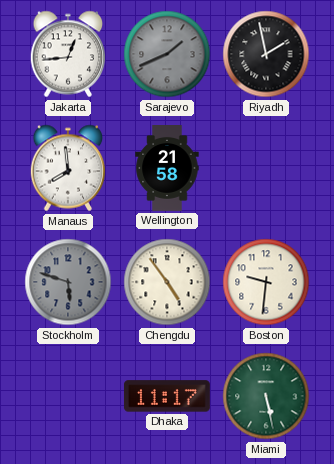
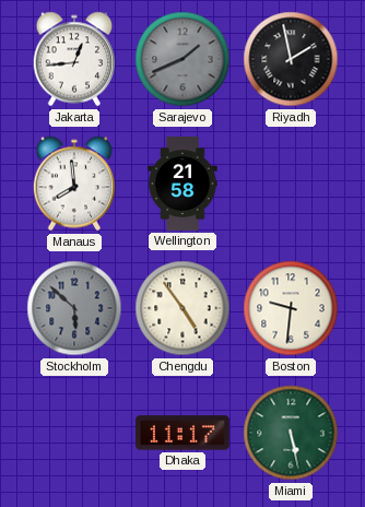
Stockholm: 5:48 -> 5:52 (74, 308)
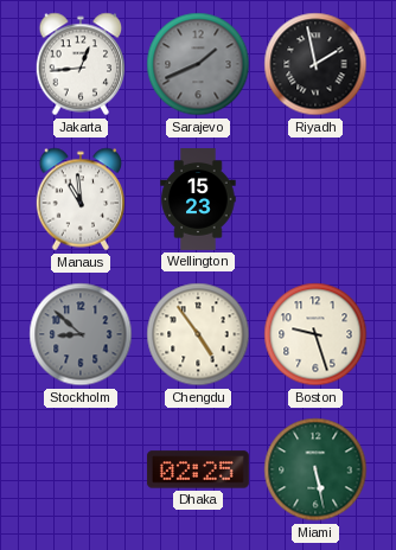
Manaus: 7:59 -> 10:59 (81, 199)
Wellington: 21:58 -> 15:23 (198, 200)
Stockholm: 5:52 -> 8:52 (81, 334)
Boston: 9:31 -> 9:27 (315, 334)
Dhaka: 11:17 -> 02:25 (198, 469)
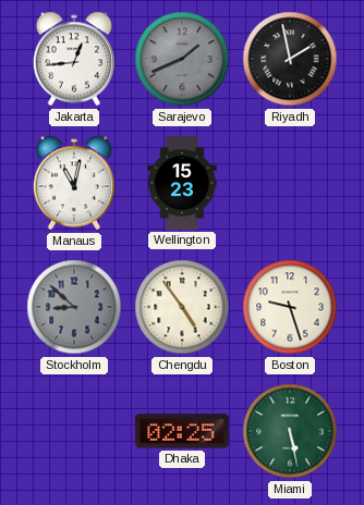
Manaus: 10:59 -> 11:02 (74, 183)
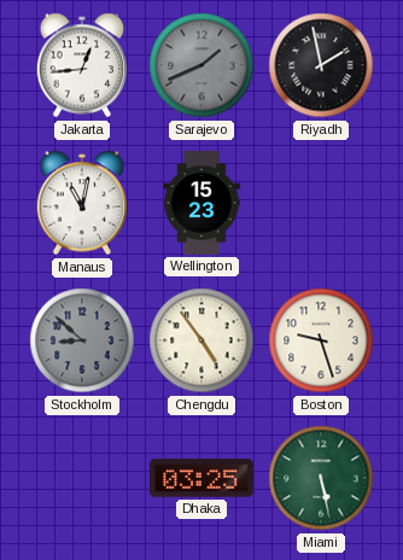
Dhaka: 02:25 -> 03:25 (201, 478)
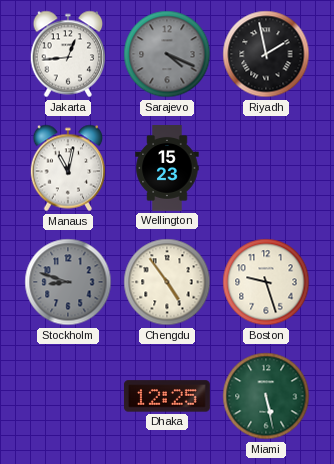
Sarajevo: 1:41 -> 4:19 (167, 54)
Stockholm: 8:52 -> 8:48 (68, 282)
Dhaka: 03:25 -> 12:25 (167, 396)
